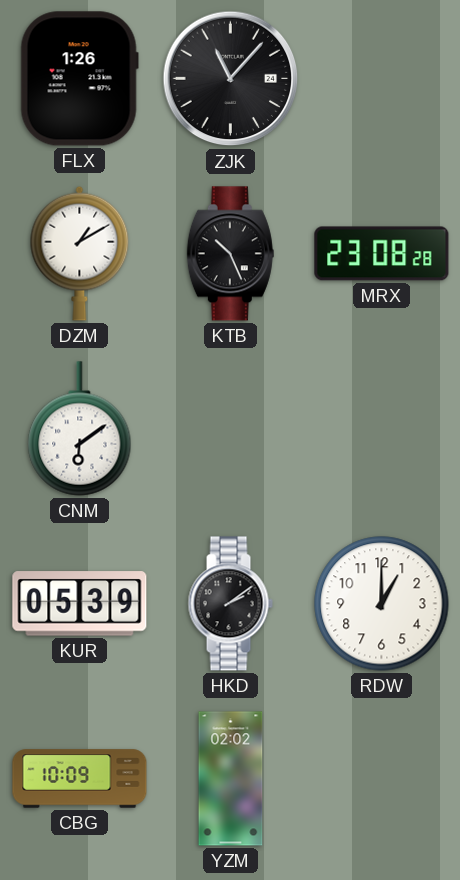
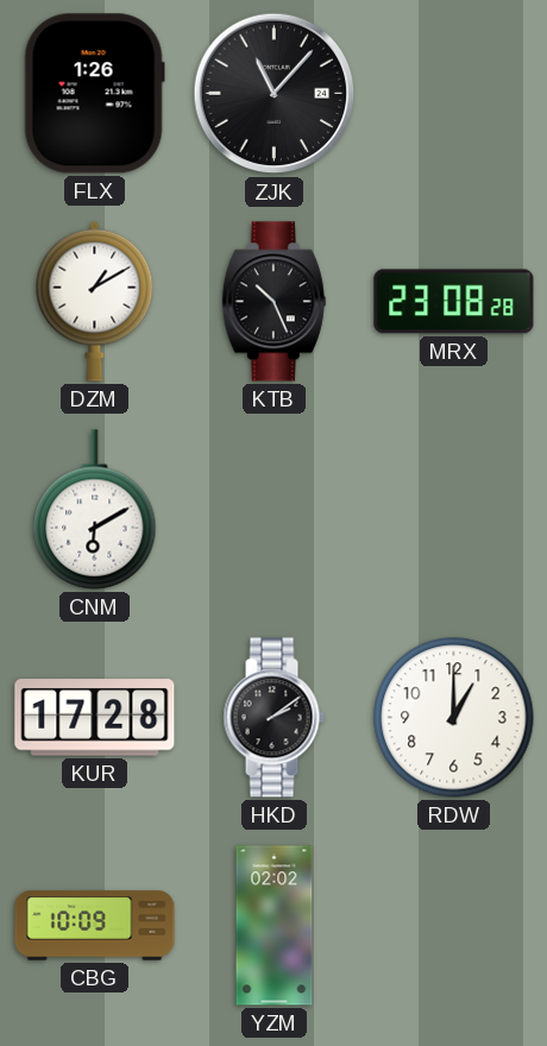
CNM: 6:09 -> 6:10 (95, 510)
KUR: 05:39 -> 17:28 (95, 718)
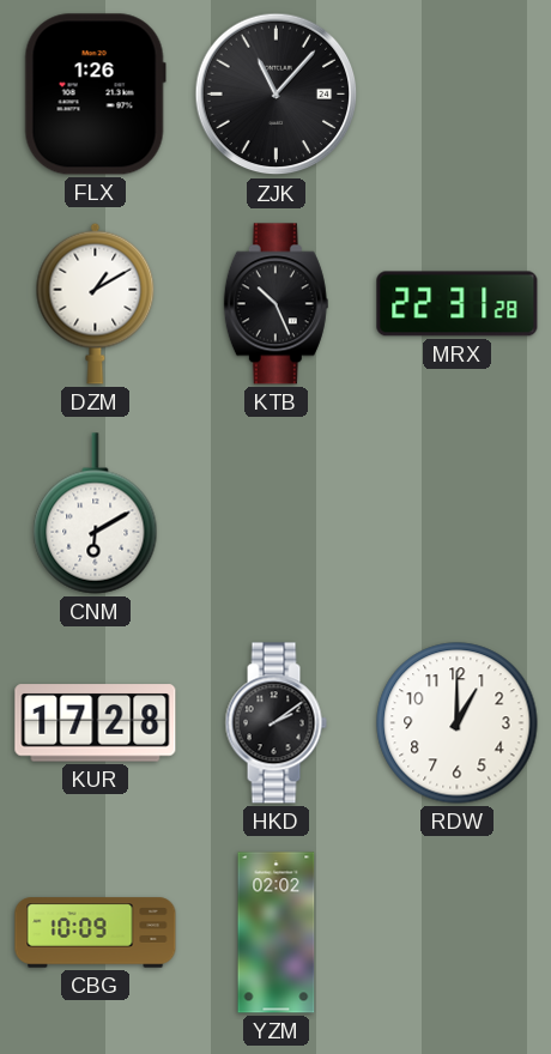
MRX: 23:08 -> 22:31 (458, 304)
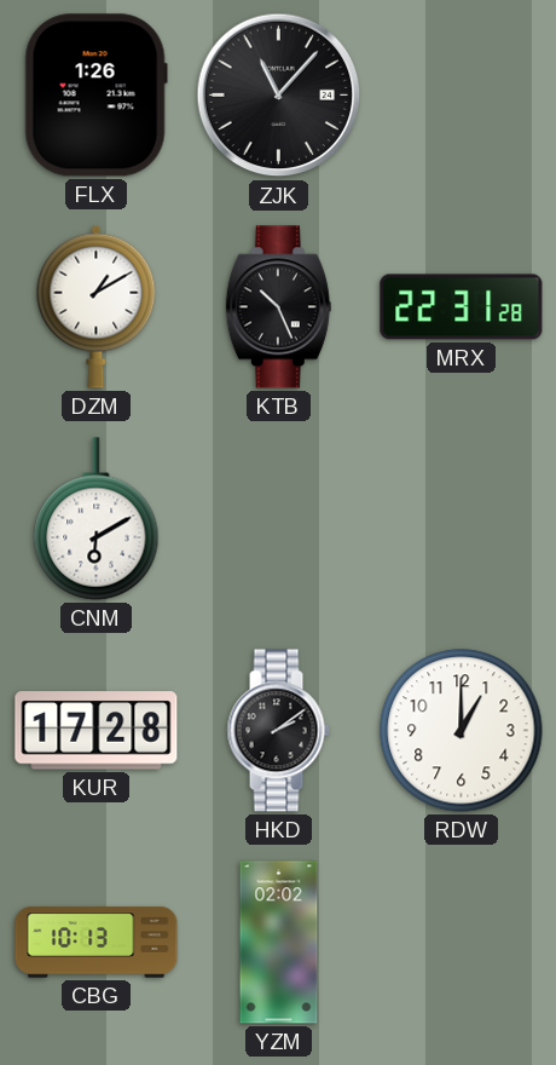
CBG: 10:09 -> 10:13 (97, 943)
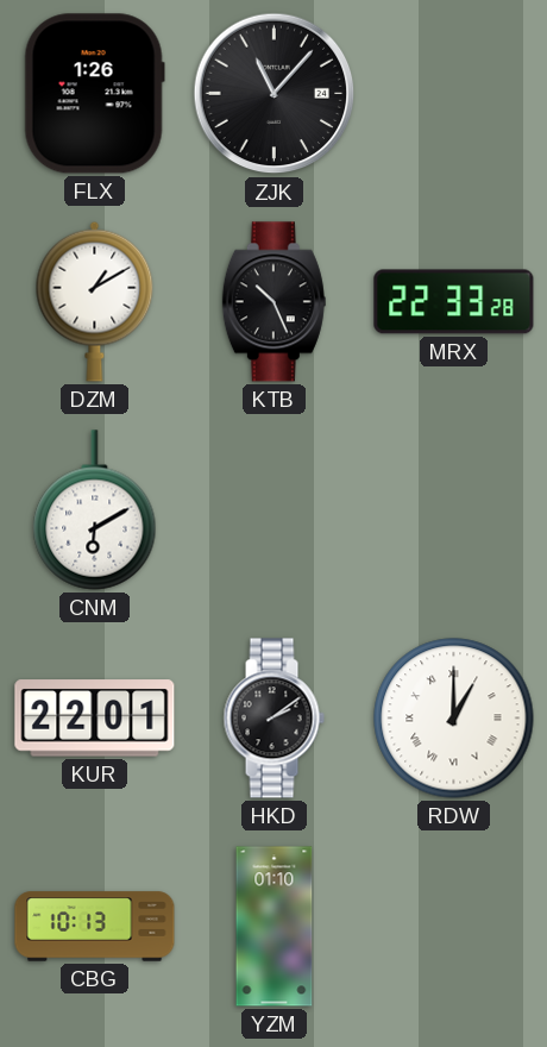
MRX: 22:31 -> 22:33 (454, 302)
KUR: 17:28 -> 22:01 (95, 719)
RDW numerals: Arabic -> Roman (454, 719)
YZM: 02:02 -> 01:10 (275, 927)
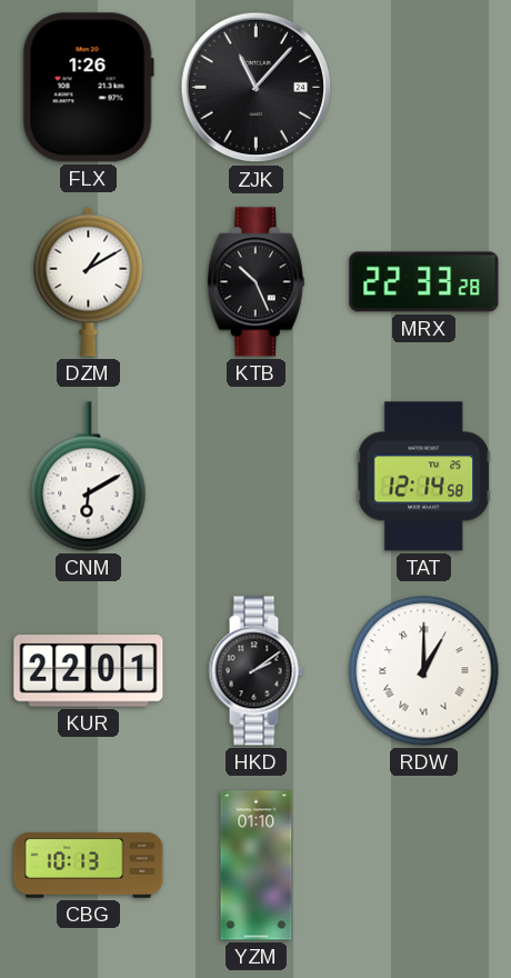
TAT: none -> 12:14 (424, 477)
